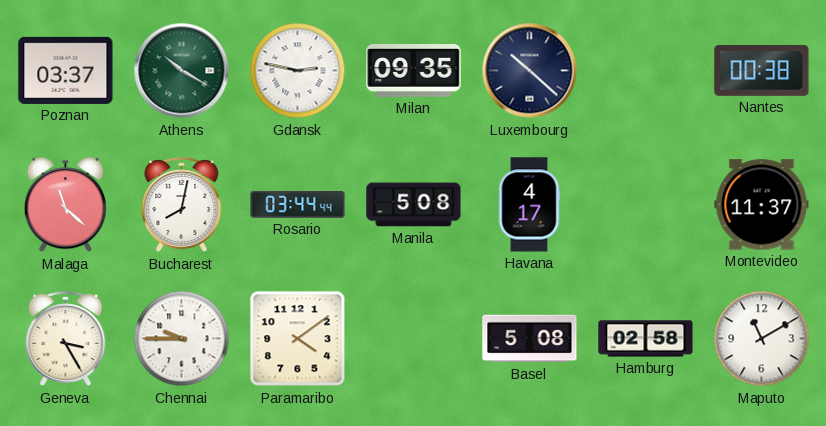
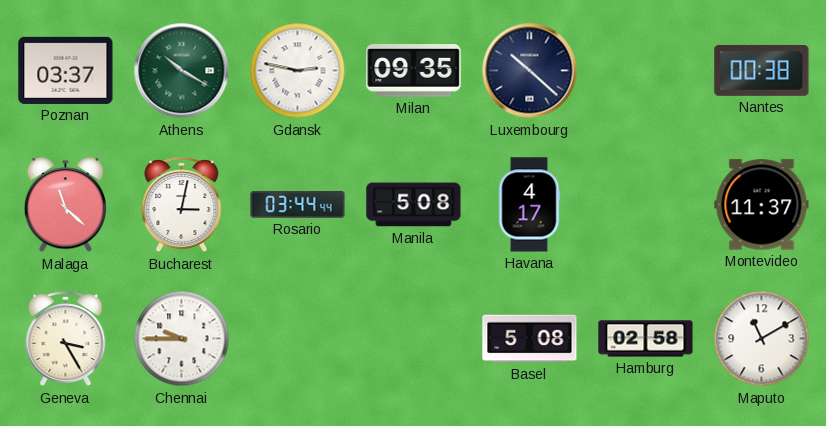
Bucharest: 8:02 -> 3:02 (182, 205)
Paramaribo: 4:09 -> none (298, 339)
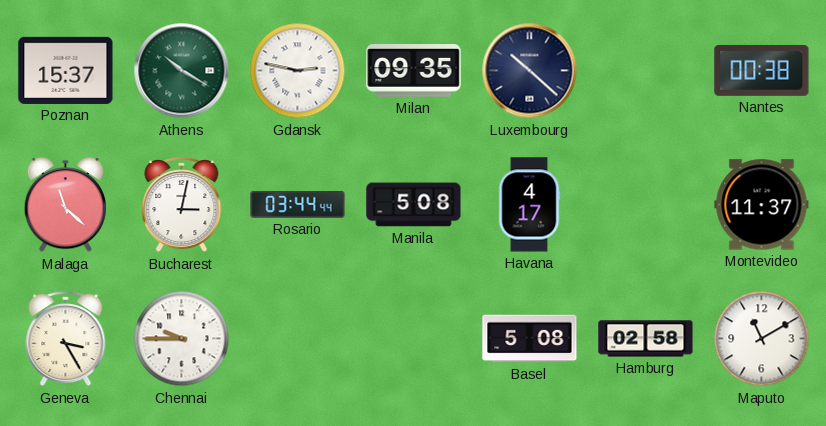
Poznan: 03:37 -> 15:37 (66, 70)
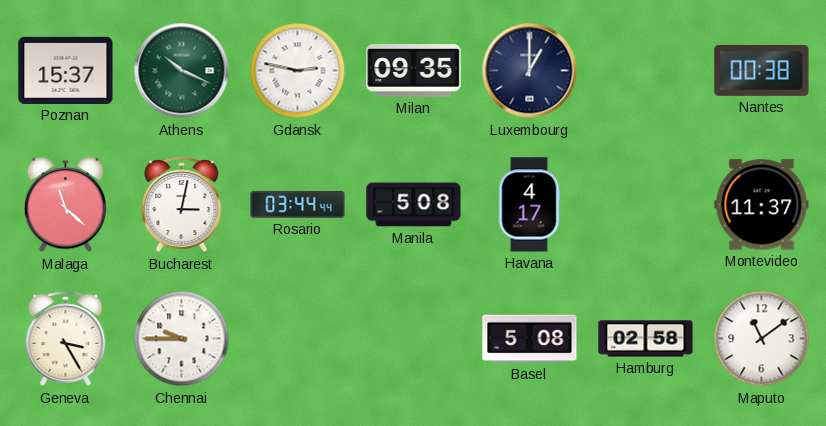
Athens: 10:20 -> 10:19 (182, 71)
Luxembourg: 10:22 -> 1:00 (530, 71)
Maputo: 11:10 -> 11:09 (762, 339)
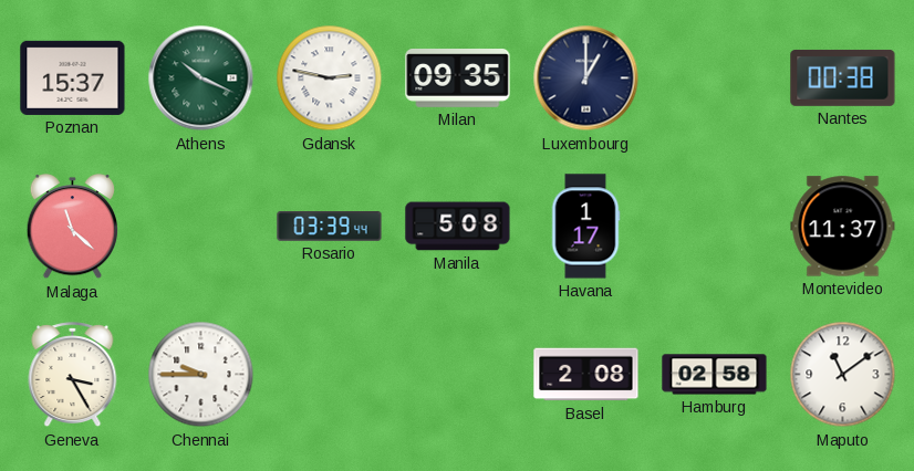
Bucharest: 3:02 -> none (182, 205)
Rosario: 03:44 -> 03:39 (330, 227)
Havana: 4:17 -> 1:17 (585, 227)
Basel: 5:08 -> 2:08 (586, 375)
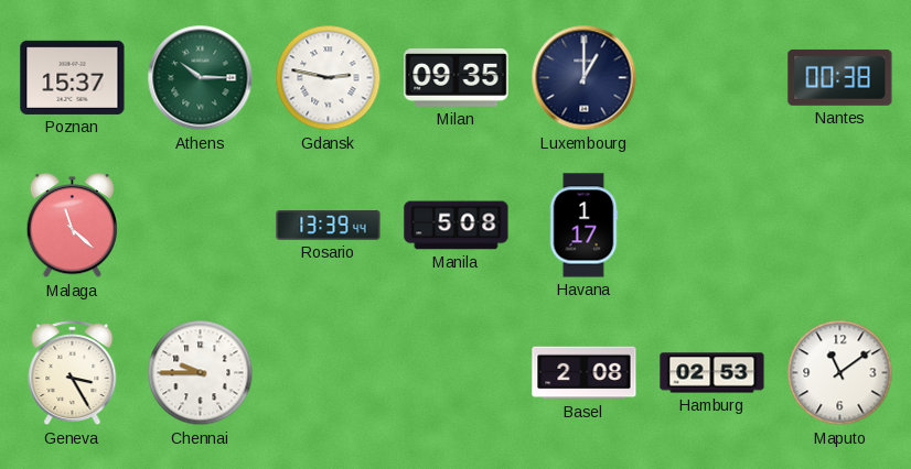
Athens: 10:19 -> 10:15 (201, 78)
Rosario: 03:39 -> 13:39 (329, 226)
Montevideo: 11:37 -> none (843, 227)
Hamburg: 02:58 -> 02:53 (712, 373)
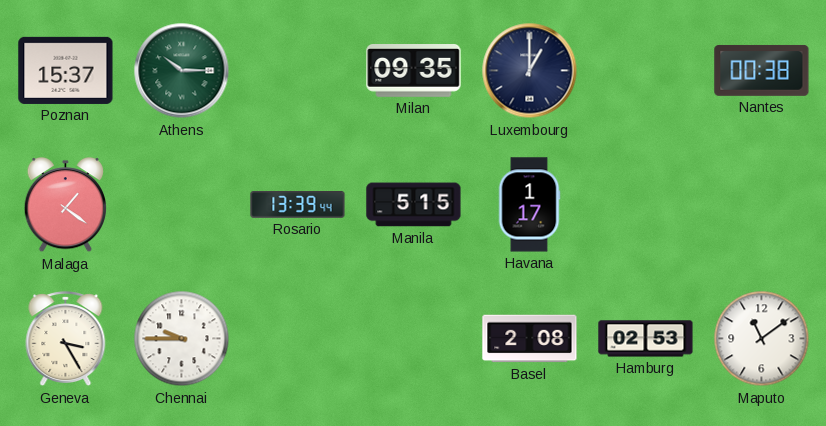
Gdansk: 2:47 -> none (329, 78)
Malaga: 11:22 -> 1:21 (66, 206)
Manila: 5:08 -> 5:15 (414, 205)
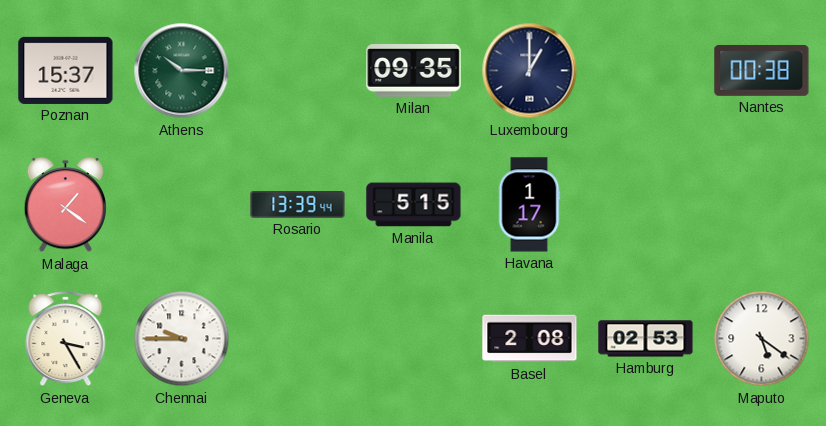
Maputo: 11:09 -> 5:21 (762, 339)
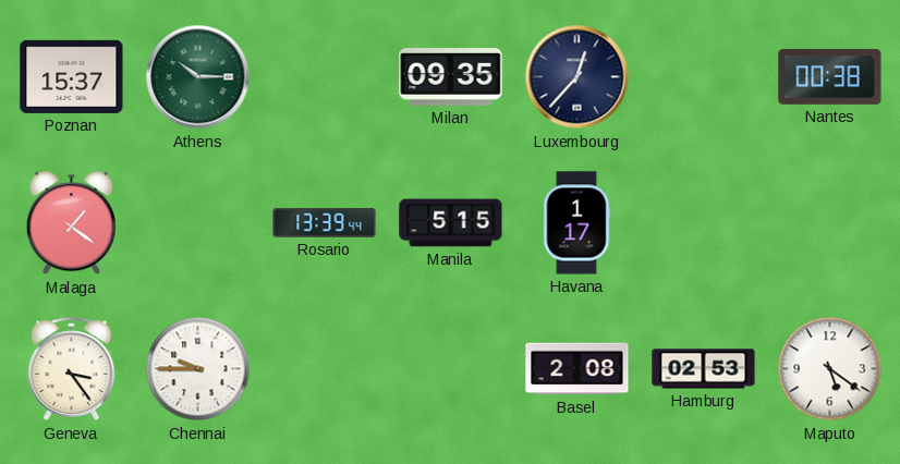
Luxembourg: 1:00 -> 12:37 (577, 77)
Geneva: 3:25 -> 3:24 (72, 369)
